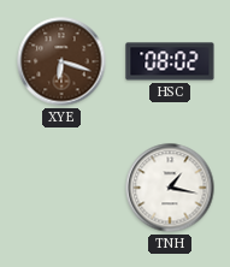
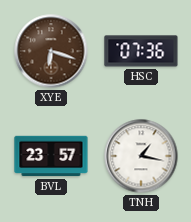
HSC: 08:02 -> 07:36 (141, 51)
BVL: none -> 23:57 (51, 156)
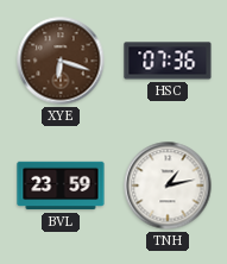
BVL: 23:57 -> 23:59 (61, 186)
TNH: 1:17 -> 1:13 (168, 186)
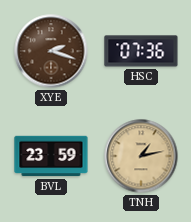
XYE: 6:18 -> 2:18 (51, 51)
TNH dial: white -> champagne (141, 156)
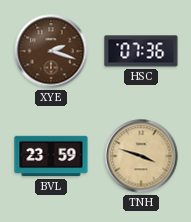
TNH: 1:13 -> 3:48 (141, 156)
